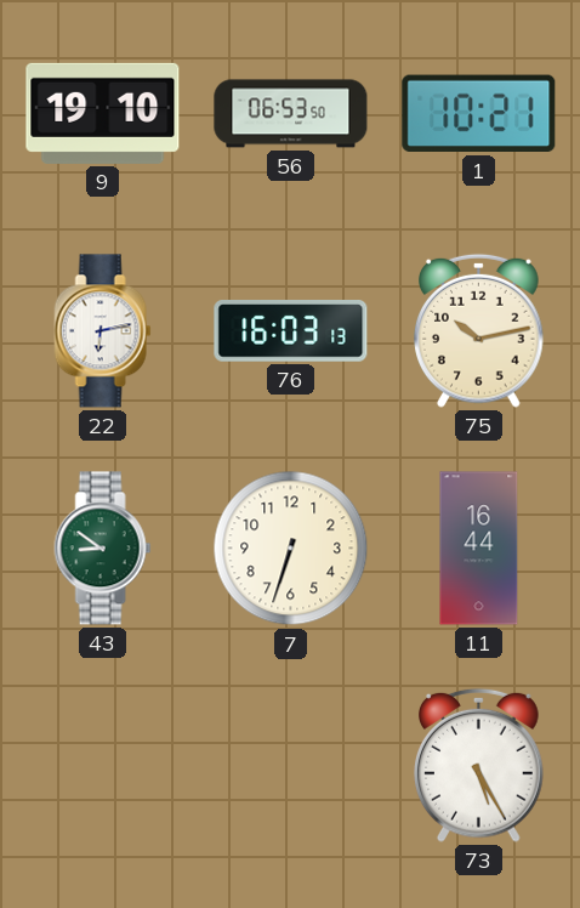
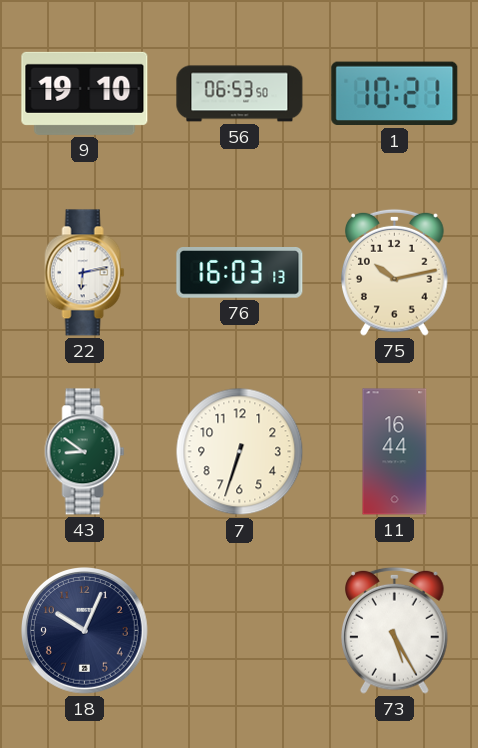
18: none -> 10:04 (85, 631)
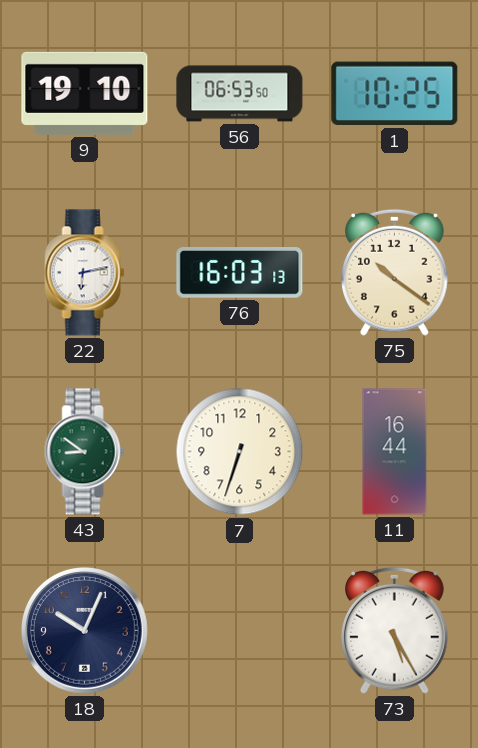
1: 10:21 -> 10:25 (395, 94)
75: 10:13 -> 10:21 (395, 272)
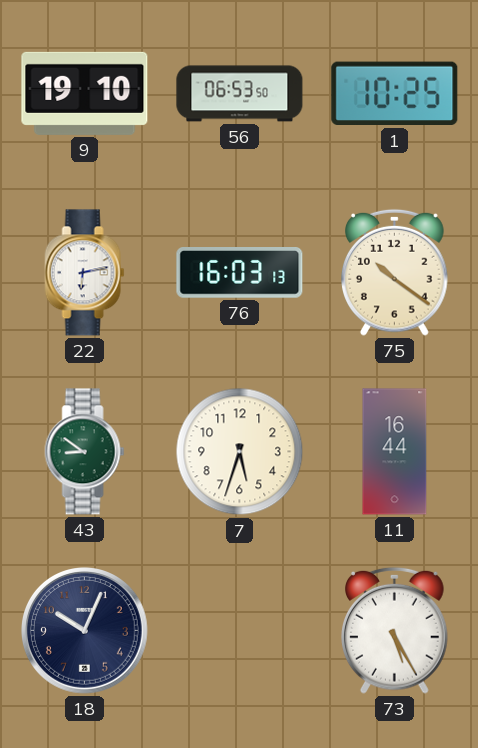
7: 6:33 -> 5:33 (240, 452)
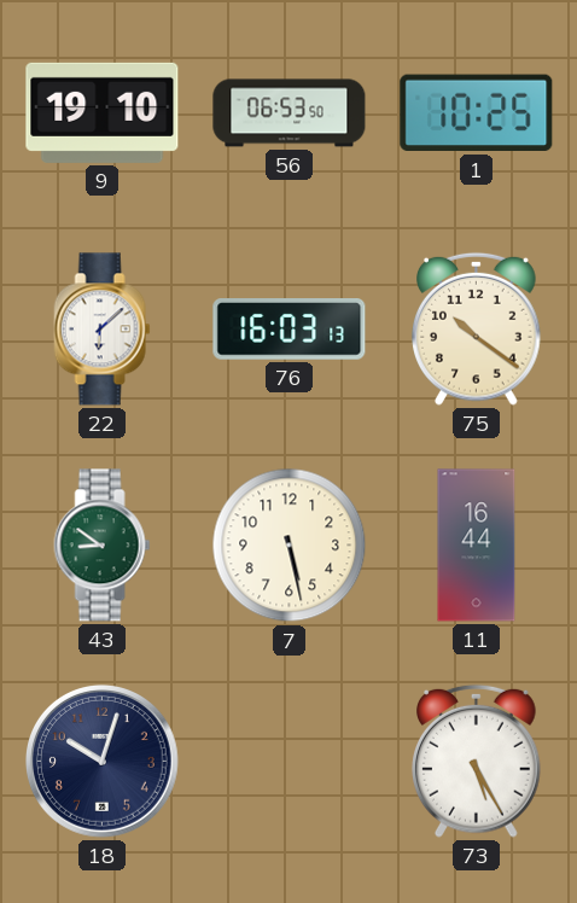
22: 6:13 -> 6:08 (103, 330)
7: 5:33 -> 5:28 (290, 546)
18: 10:04 -> 10:03 (103, 762)
